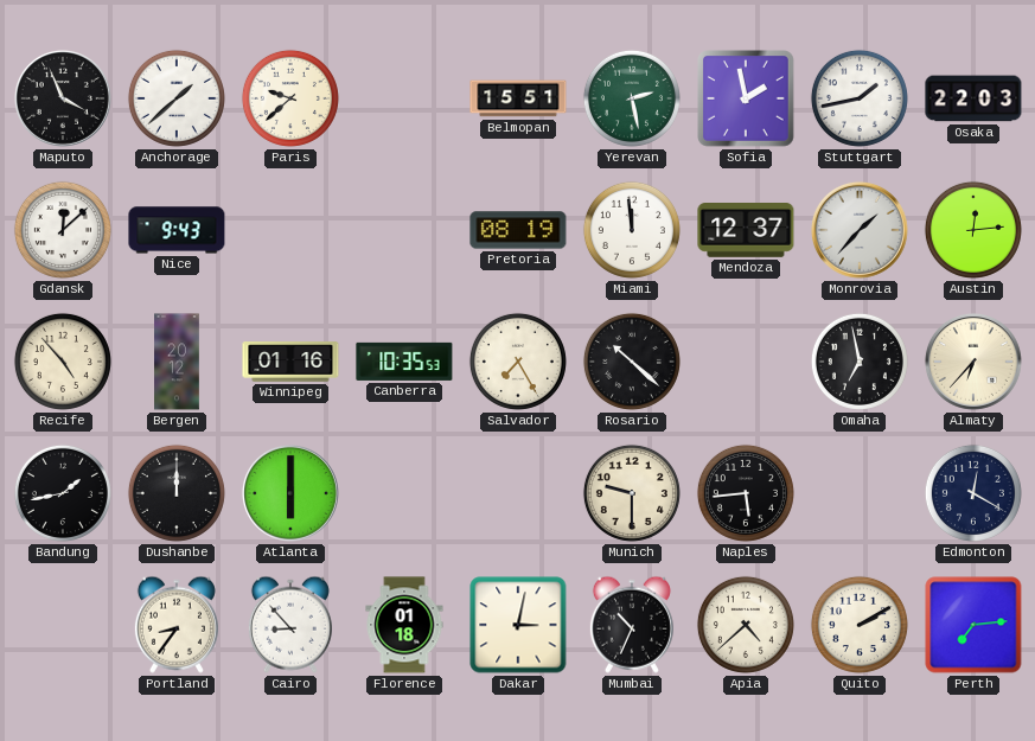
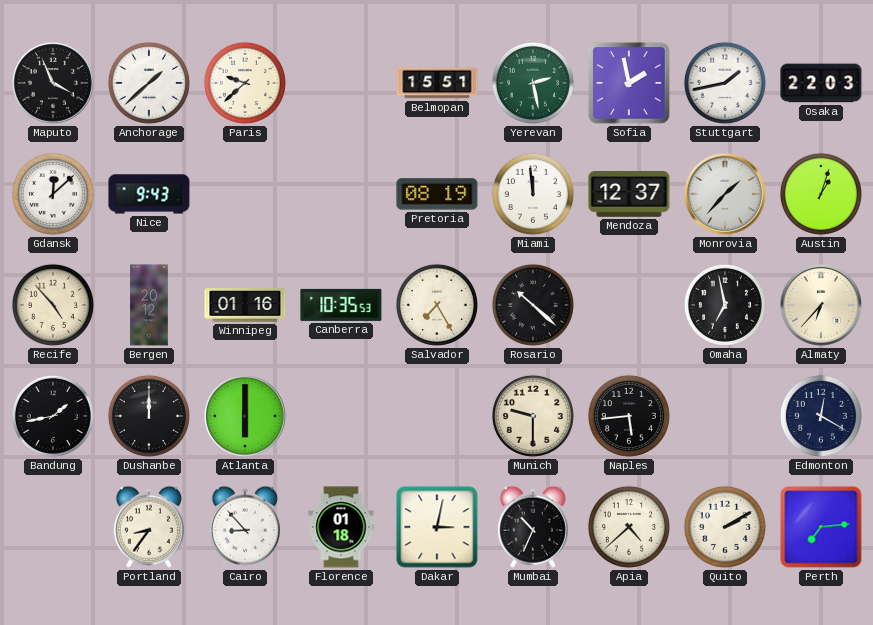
Austin: 12:14 -> 1:03 (821, 194)
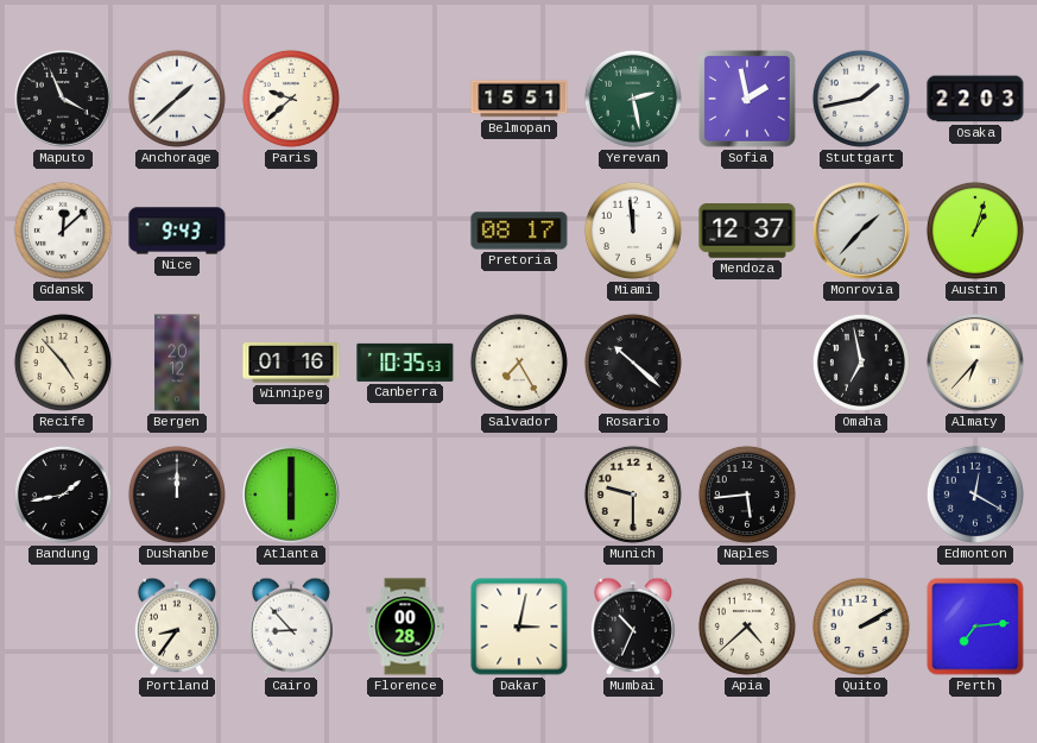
Pretoria: 08:19 -> 08:17 (519, 231)
Florence: 01:18 -> 00:28 (405, 626)
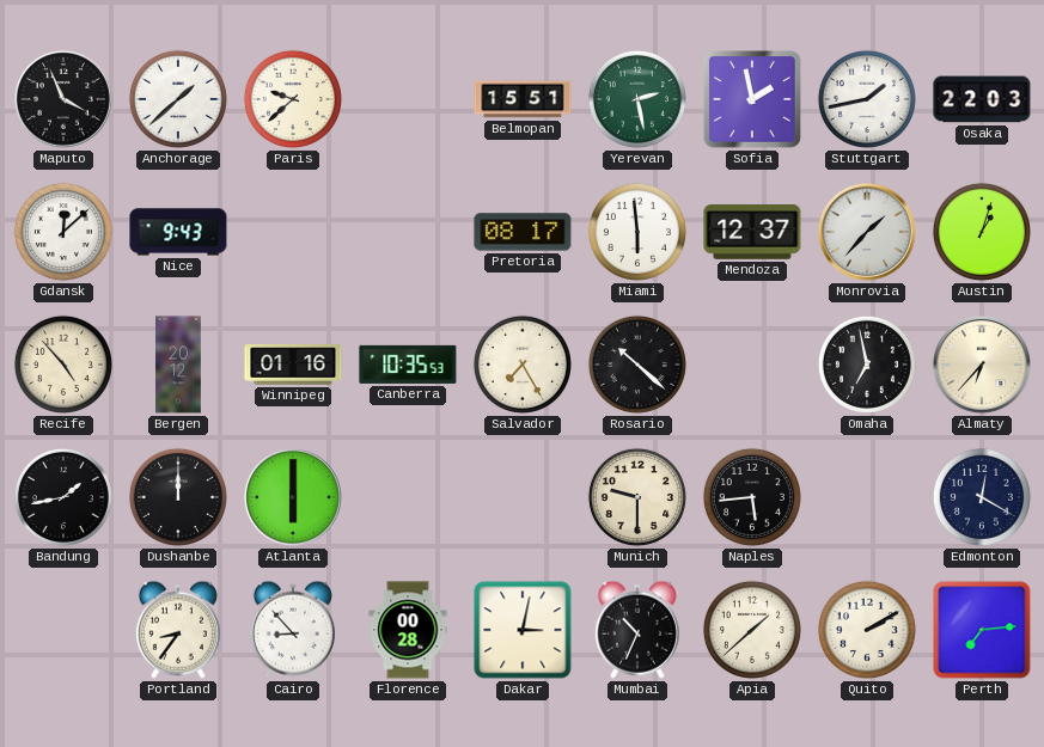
Miami: 11:59 -> 5:59 (637, 232)
Apia: 4:38 -> 1:38 (752, 630)
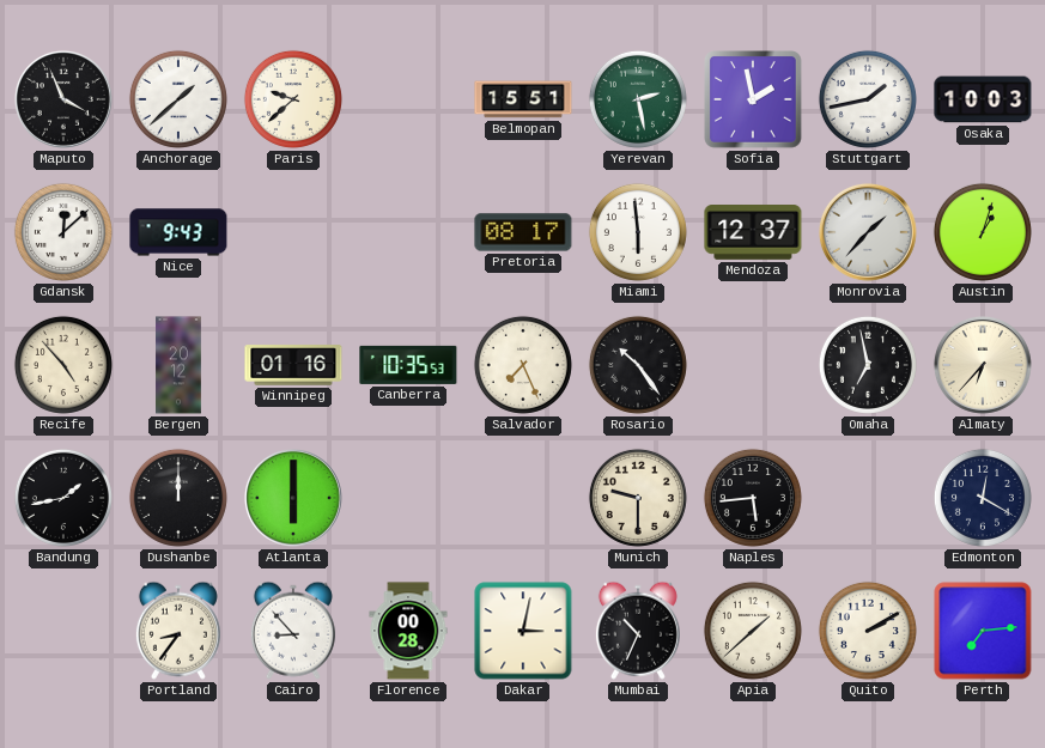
Osaka: 22:03 -> 10:03 (983, 99)
Salvador: 7:25 -> 7:26 (523, 365)
Rosario: 10:22 -> 10:24 (638, 365)
